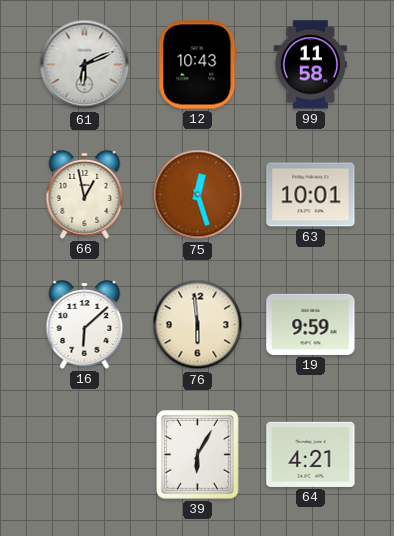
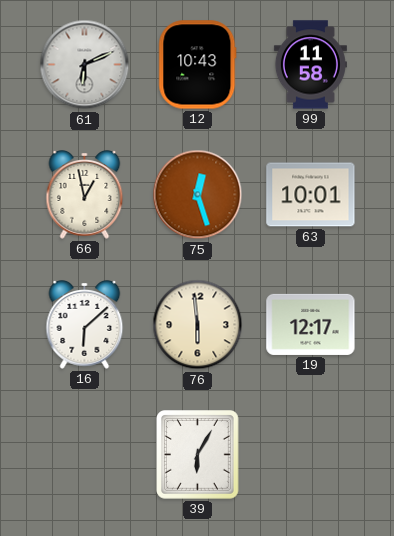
19: 9:59 -> 12:17 (311, 324)
64: 4:21 -> none (311, 454)
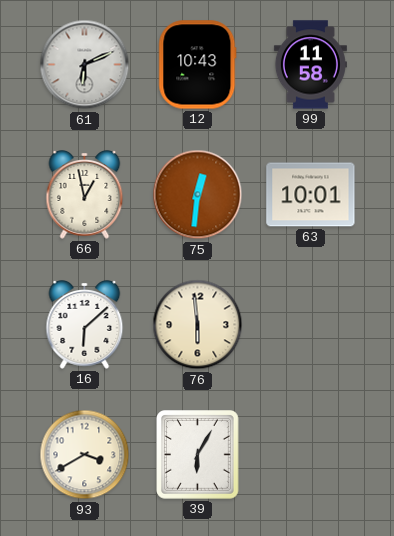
75: 12:27 -> 12:31 (198, 195)
19: 12:17 -> none (311, 324)
93: none -> 3:40 (85, 455)
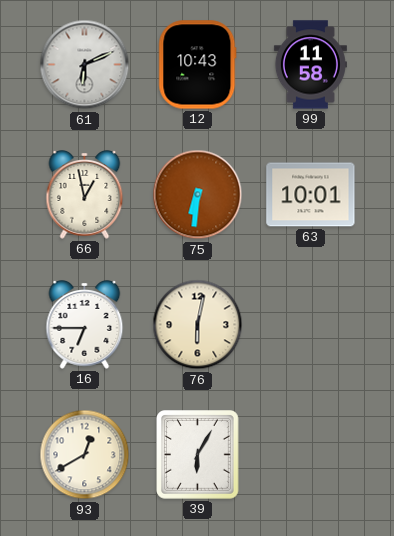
75: 12:31 -> 6:31 (198, 195)
16: 6:08 -> 6:45 (85, 325)
76: 5:59 -> 6:02 (198, 325)
93: 3:40 -> 12:40 (85, 455)
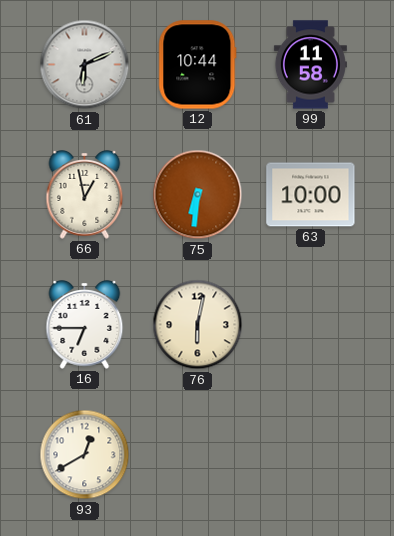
12: 10:43 -> 10:44 (198, 65)
63: 10:01 -> 10:00 (311, 195)
39: 6:05 -> none (198, 455)
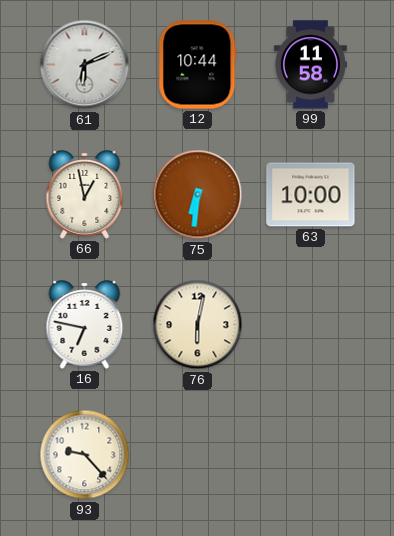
16: 6:45 -> 6:47 (85, 325)
93: 12:40 -> 9:23 (85, 455)
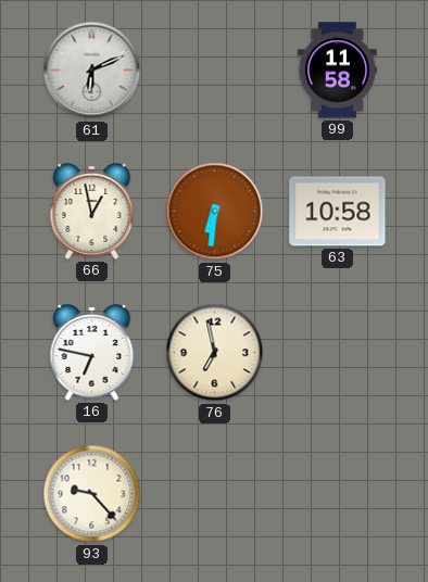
12: 10:44 -> none (198, 65)
63: 10:00 -> 10:58 (338, 212)
76: 6:02 -> 6:58 (215, 353)
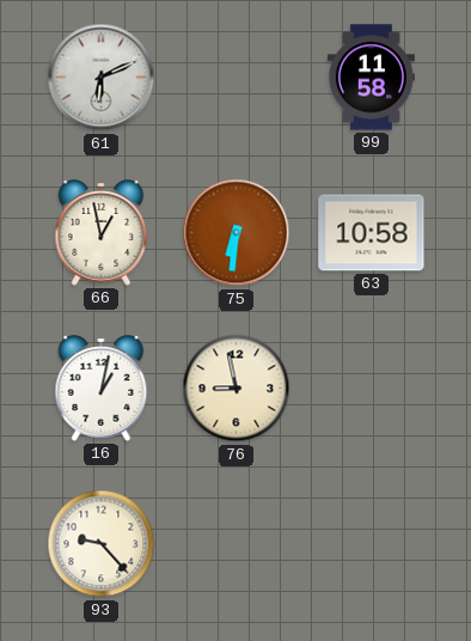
16: 6:47 -> 1:02 (102, 389)
76: 6:58 -> 8:58 (237, 389)
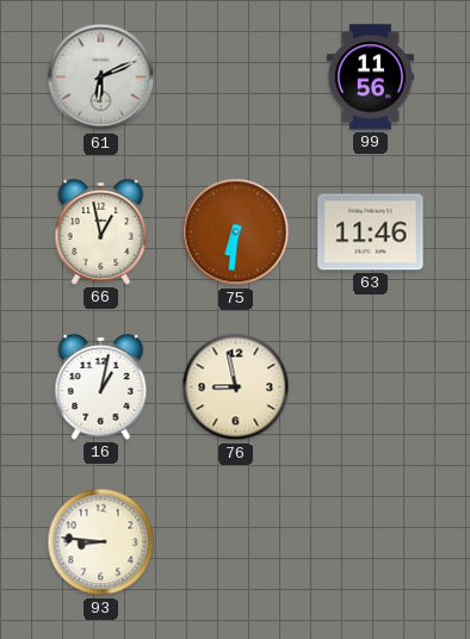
99: 11:58 -> 11:56 (370, 77)
63: 10:58 -> 11:46 (371, 232)
93: 9:23 -> 8:46 (101, 542)
